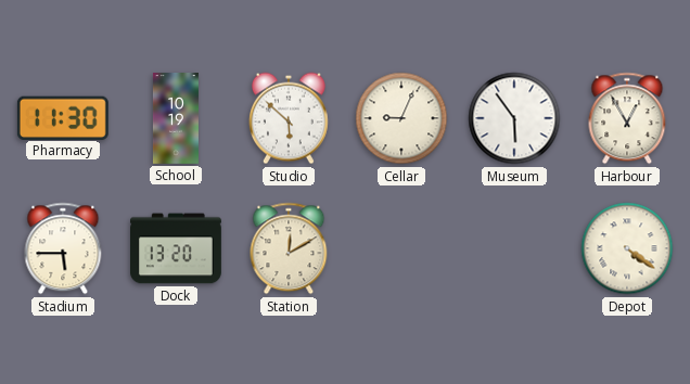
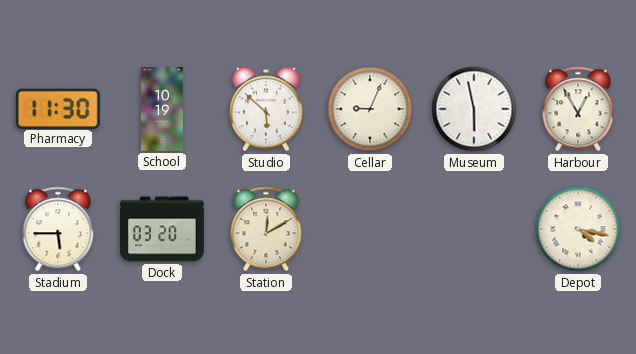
Museum: 5:54 -> 5:58 (474, 109)
Dock: 13:20 -> 03:20 (163, 229)
Depot: 4:21 -> 4:17 (578, 229)
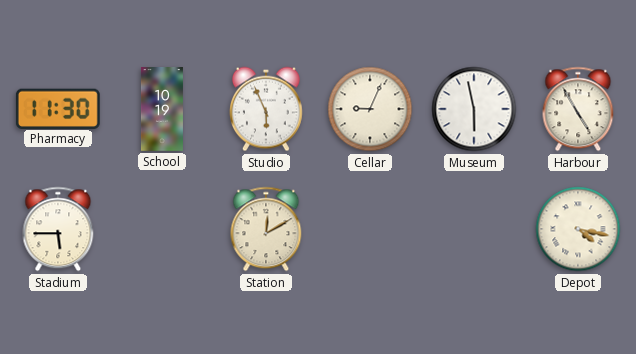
Studio: 5:52 -> 5:56 (266, 109)
Harbour: 12:55 -> 4:55 (578, 109)
Dock: 03:20 -> none (163, 229)
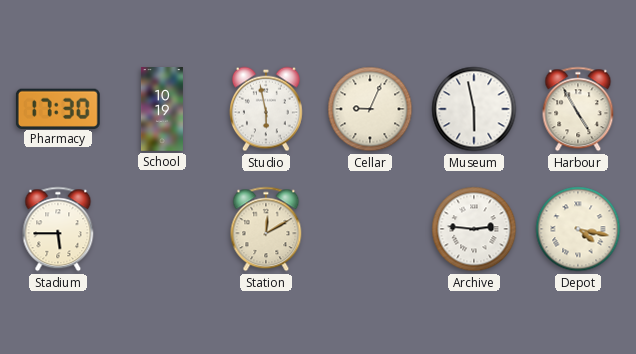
Pharmacy: 11:30 -> 17:30 (58, 108)
Studio: 5:56 -> 5:58 (266, 109)
Archive: none -> 2:46 (474, 229)
